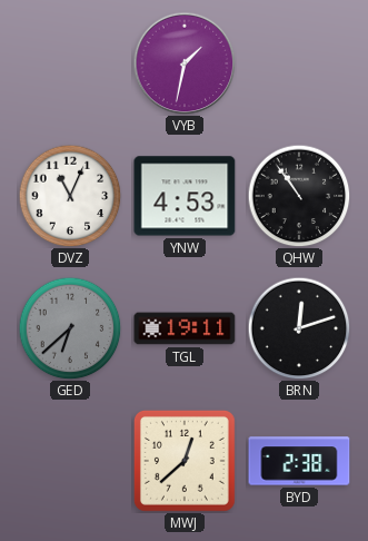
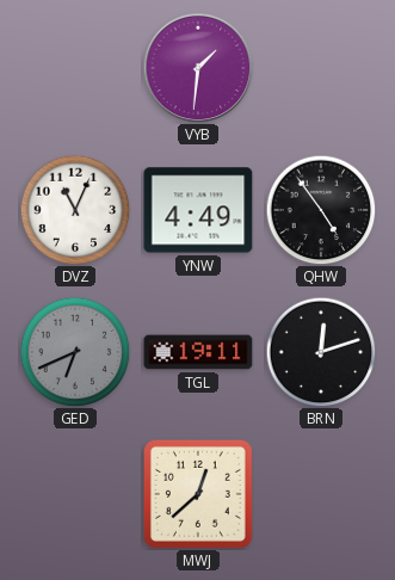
VYB: 1:32 -> 1:31 (198, 68)
YNW: 4:53 -> 4:49 (198, 210)
QHW: 10:54 -> 4:54 (321, 210)
GED: 6:38 -> 6:41 (75, 352)
BYD: 2:38 -> none (299, 461)
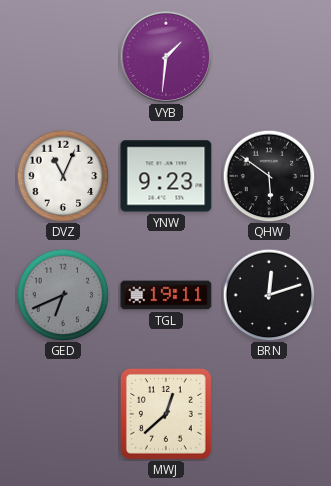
YNW: 4:49 -> 9:23 (166, 176)
QHW: 4:54 -> 5:51 (269, 176)
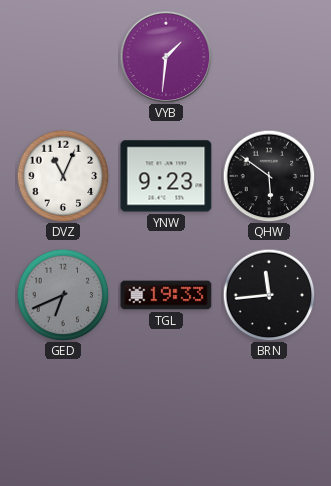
TGL: 19:11 -> 19:33 (166, 295)
BRN: 12:12 -> 11:44 (269, 295)
MWJ: 12:38 -> none (166, 414)
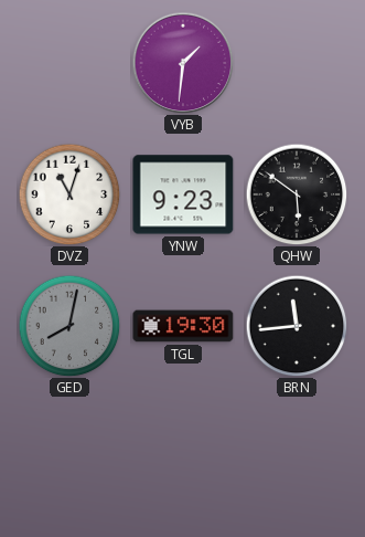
DVZ: 11:04 -> 11:03 (69, 194)
GED: 6:41 -> 8:02 (69, 326)
TGL: 19:33 -> 19:30 (183, 326)
